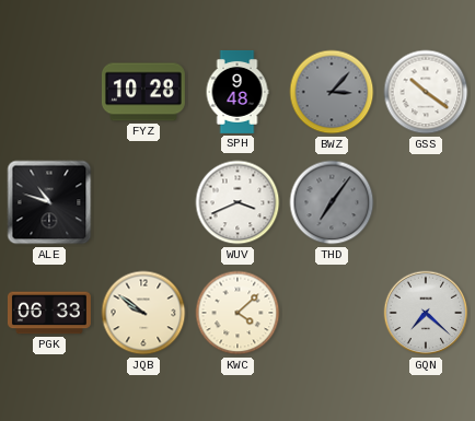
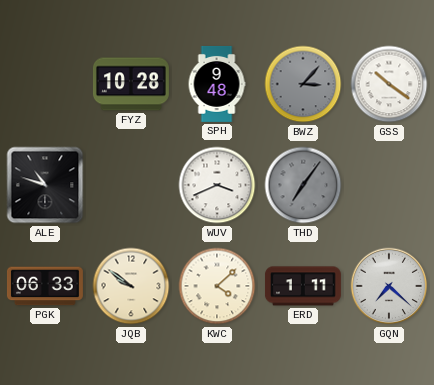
ERD: none -> 1:11 (303, 286)
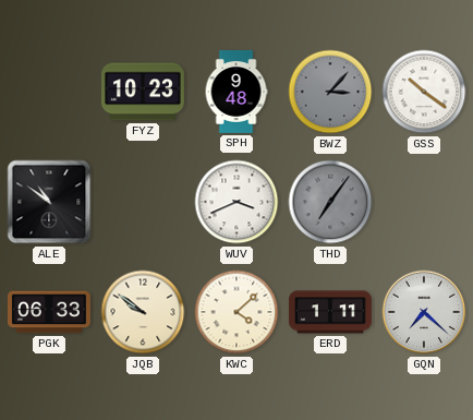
FYZ: 10:28 -> 10:23 (143, 92)
ALE: 10:48 -> 10:51 (49, 202)
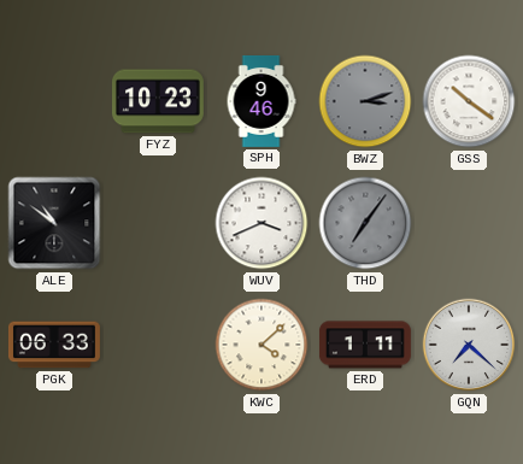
SPH: 9:48 -> 9:46 (261, 101)
BWZ: 3:07 -> 3:12 (365, 101)
JQB: 9:51 -> none (143, 312)
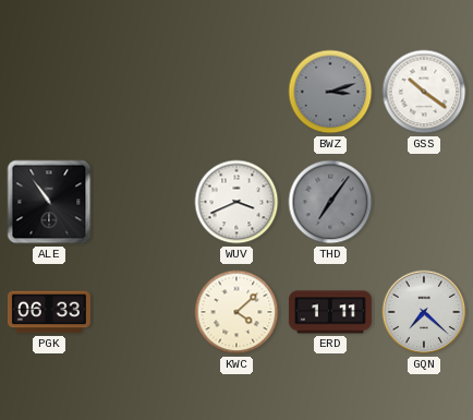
FYZ: 10:23 -> none (158, 101)
SPH: 9:46 -> none (261, 101)
ALE: 10:51 -> 10:54 (49, 202)
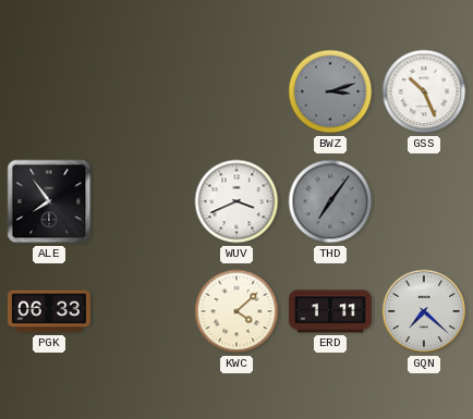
GSS: 10:21 -> 10:26 (424, 91)
ALE: 10:54 -> 7:54 (49, 201)
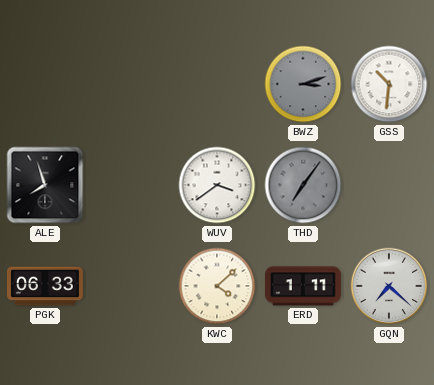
GSS: 10:26 -> 10:31 (389, 84)
ALE: 7:54 -> 7:57 (45, 185)
WUV: 3:41 -> 3:39 (217, 185)
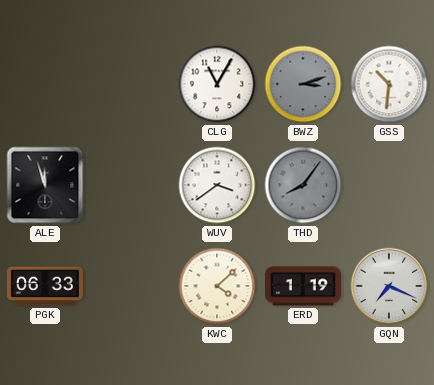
CLG: none -> 11:05 (217, 84)
ALE: 7:57 -> 11:57 (45, 185)
THD: 7:06 -> 8:06 (303, 185)
ERD: 1:11 -> 1:19 (303, 286)
GQN: 7:22 -> 7:19 (389, 286)
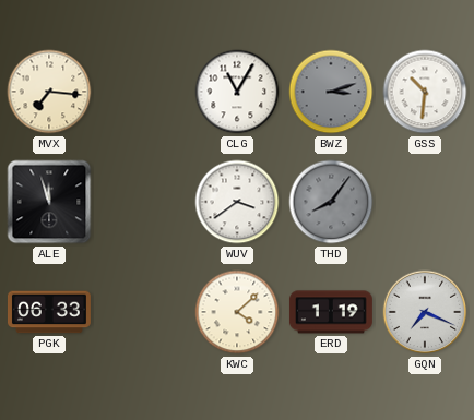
MVX: none -> 7:16 (49, 92)
